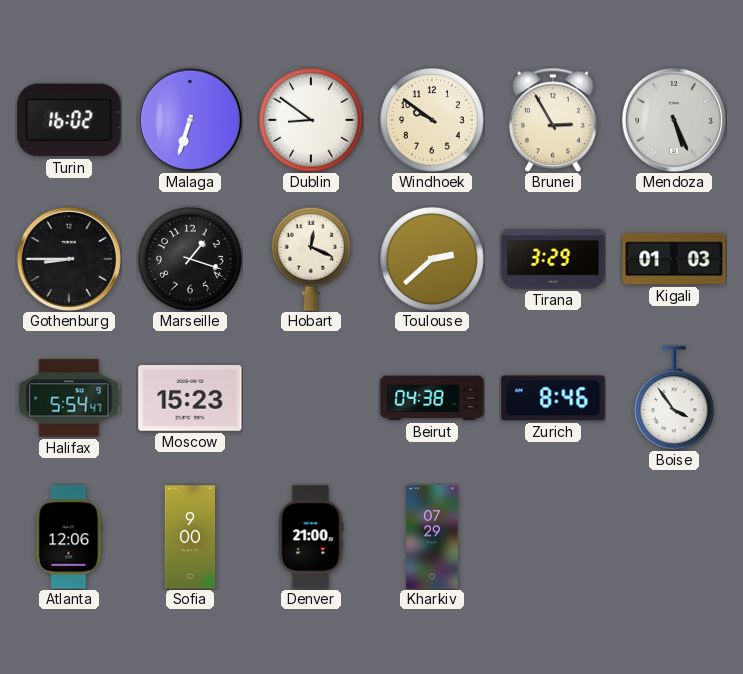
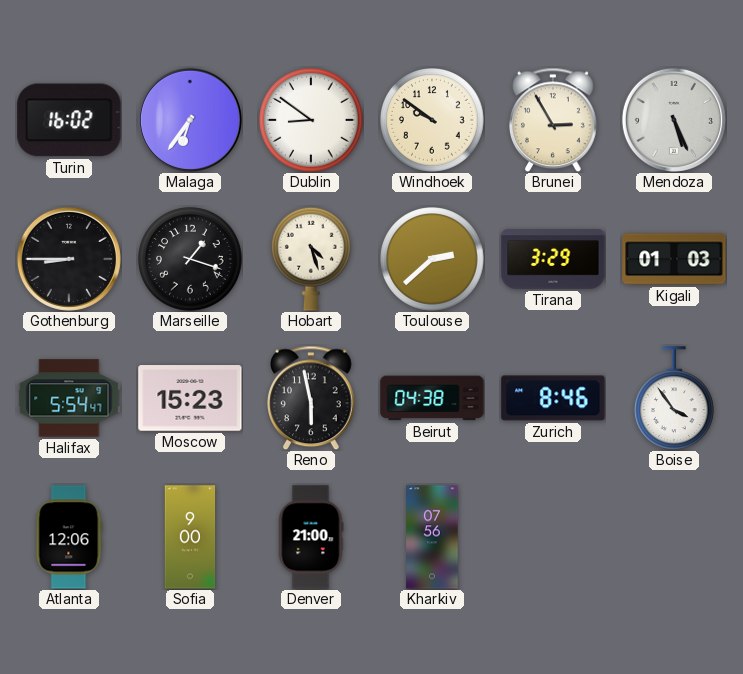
Malaga: 6:33 -> 6:36 (190, 120)
Hobart: 12:19 -> 4:27 (311, 259)
Reno: none -> 5:58 (312, 398)
Kharkiv: 07:29 -> 07:56 (432, 537)
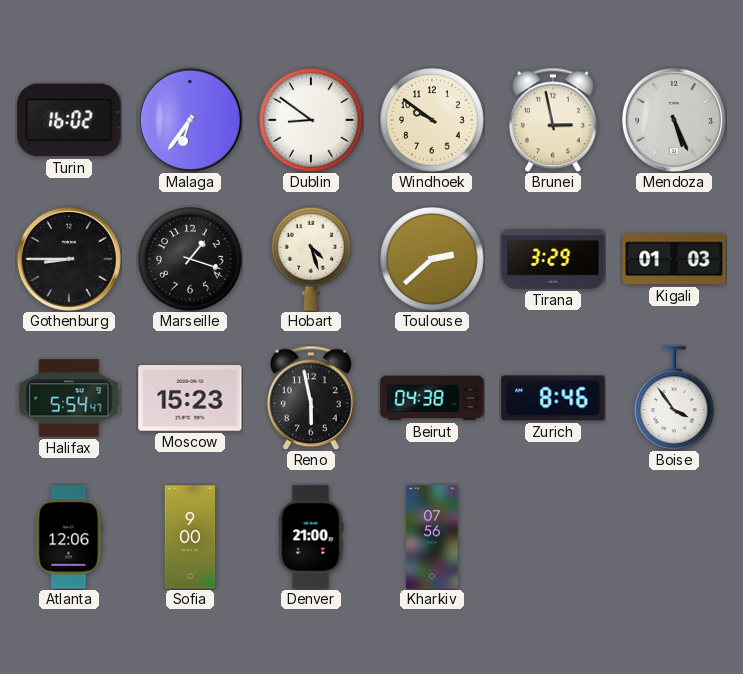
Brunei: 2:55 -> 2:58 (554, 120)
